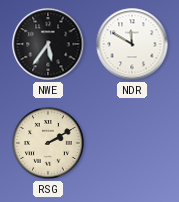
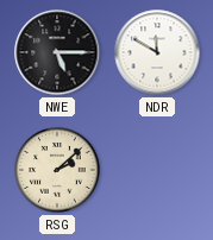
NWE: 5:36 -> 5:15 (57, 52)
RSG: 2:10 -> 2:08 (57, 170)
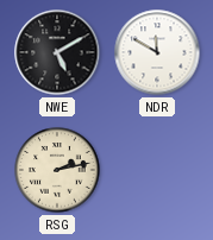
NWE: 5:15 -> 5:10 (57, 52)
RSG: 2:08 -> 2:13 (57, 170)
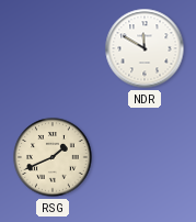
NWE: 5:10 -> none (57, 52)
RSG: 2:13 -> 1:41 (53, 157)
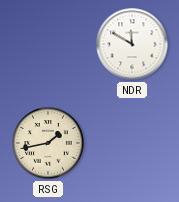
RSG: 1:41 -> 1:43 (48, 143)
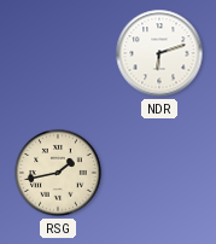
NDR: 11:50 -> 6:12 (159, 53)
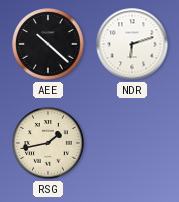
AEE: none -> 10:22 (48, 44)
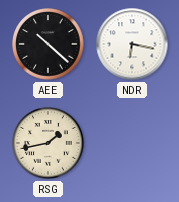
NDR: 6:12 -> 6:17 (132, 44)
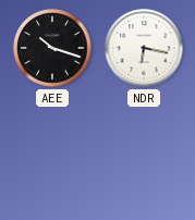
AEE: 10:22 -> 10:18 (52, 48)
RSG: 1:43 -> none (48, 143)
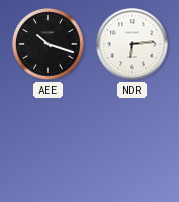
NDR: 6:17 -> 6:14 (132, 44)
